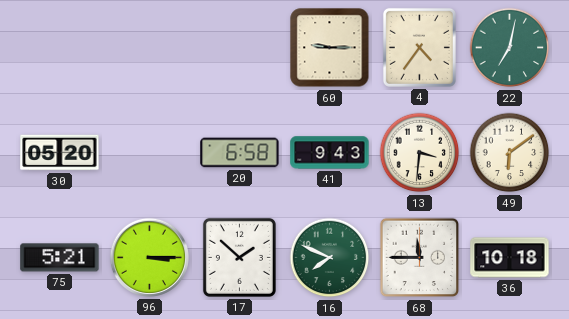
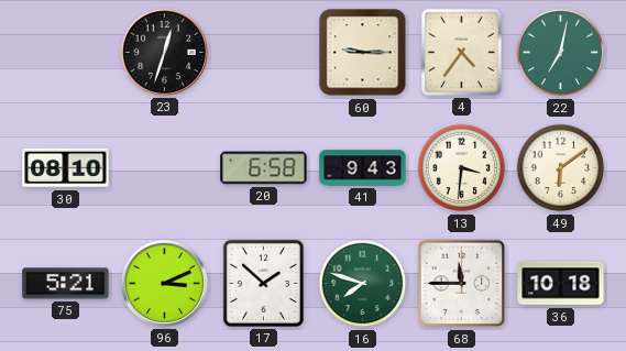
23: none -> 12:33 (164, 52)
30: 05:20 -> 08:10 (66, 168)
96: 3:15 -> 3:11 (164, 283)
16: 7:49 -> 7:48 (363, 284)
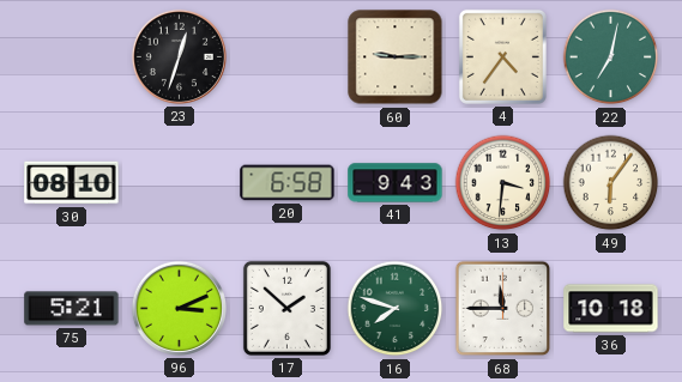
49: 6:09 -> 6:06 (611, 183)
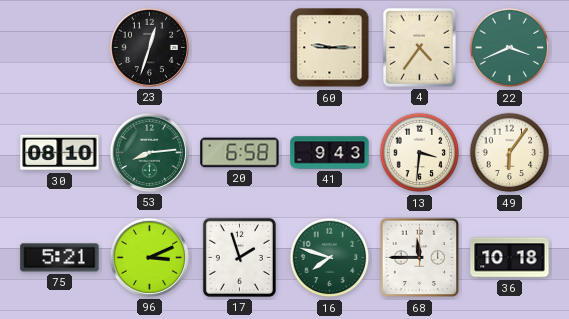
22: 7:02 -> 3:41 (510, 48)
53: none -> 8:14 (149, 152)
17: 1:52 -> 1:57 (239, 257)
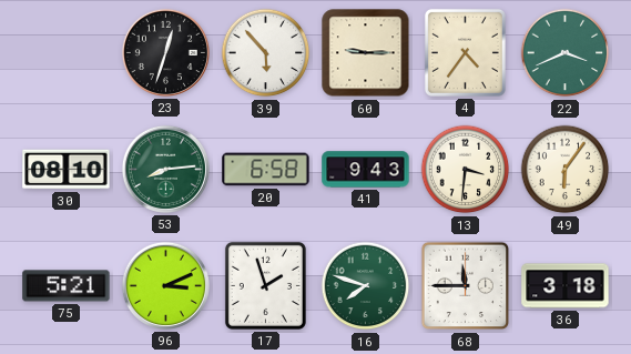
39: none -> 5:53 (266, 53)
36: 10:18 -> 3:18 (566, 286)
